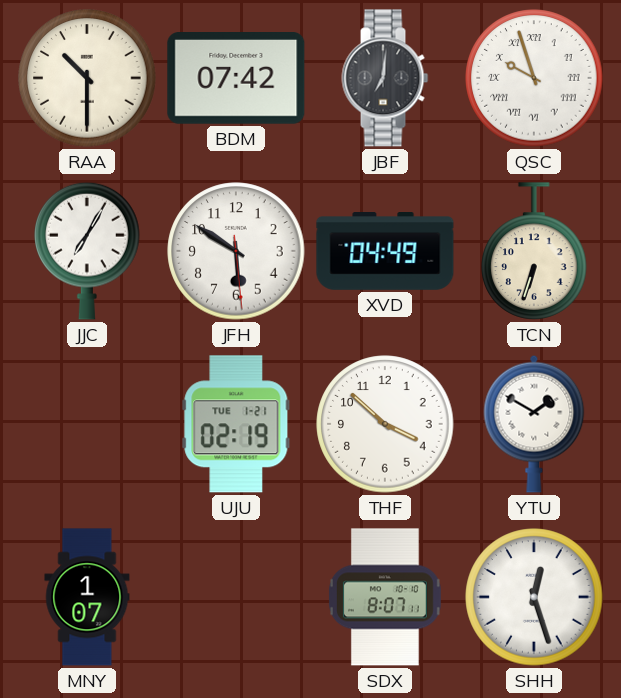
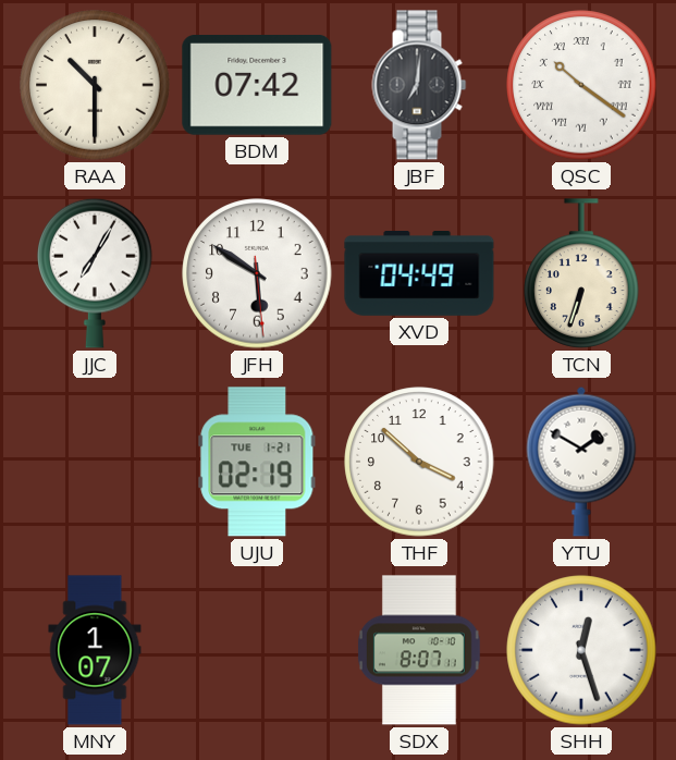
QSC: 9:57 -> 10:21 (581, 85)
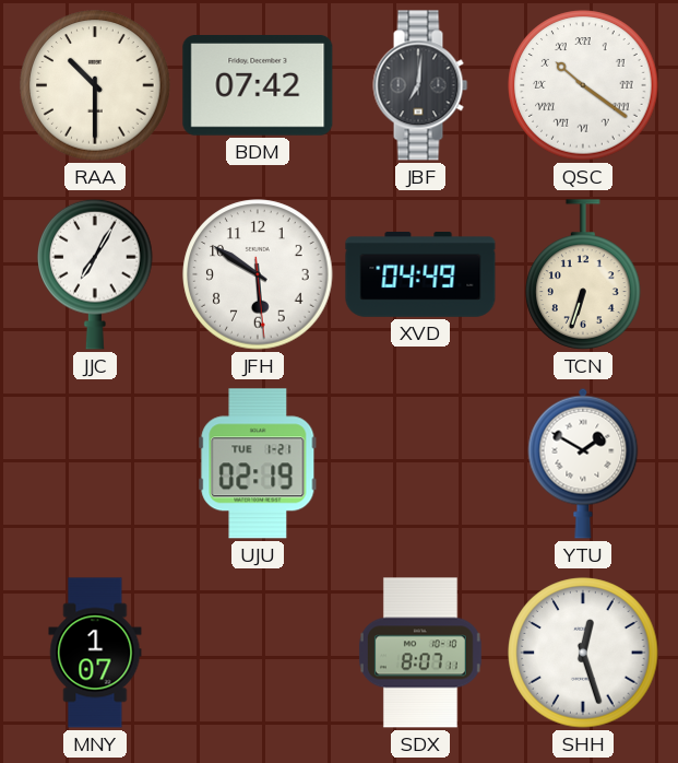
THF: 3:52 -> none (419, 462)
